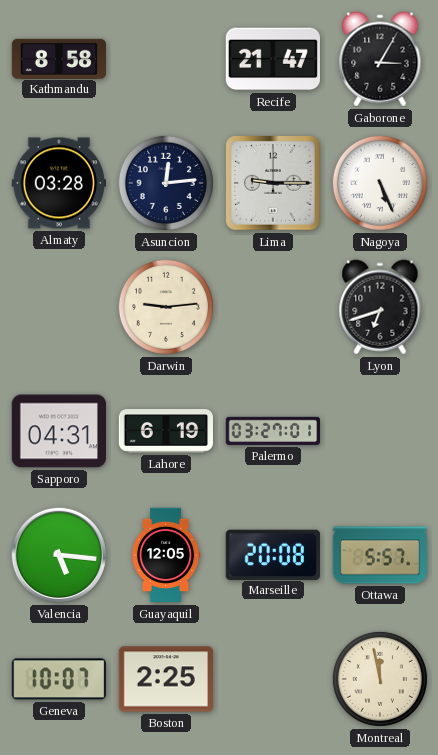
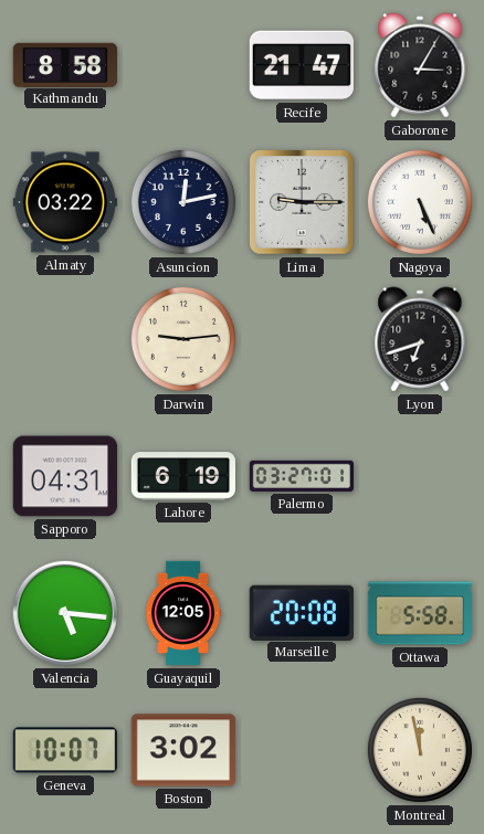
Almaty: 03:28 -> 03:22 (64, 202)
Asuncion: 12:14 -> 12:13 (183, 202)
Ottawa: 5:57 -> 5:58 (420, 613)
Boston: 2:25 -> 3:02 (182, 750)
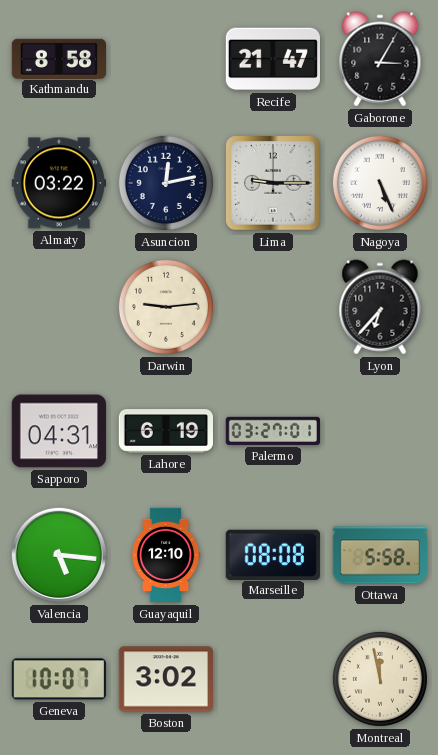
Lyon: 6:42 -> 6:37 (380, 307)
Guayaquil: 12:05 -> 12:10 (166, 555)
Marseille: 20:08 -> 08:08 (273, 554)
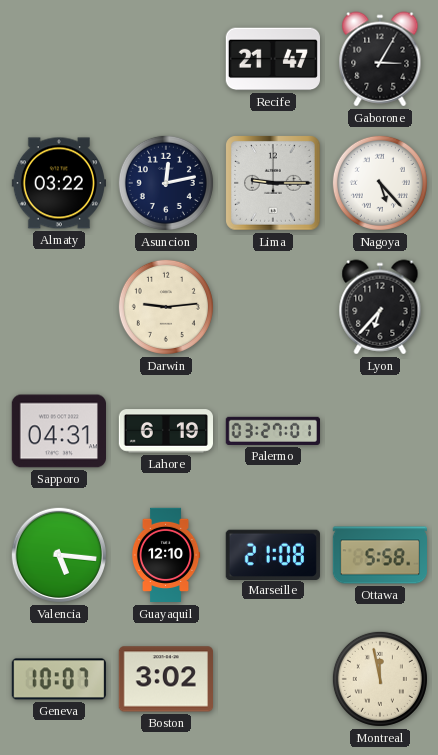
Kathmandu: 8:58 -> none (58, 58)
Nagoya: 5:26 -> 5:23 (380, 183)
Marseille: 08:08 -> 21:08 (273, 554)
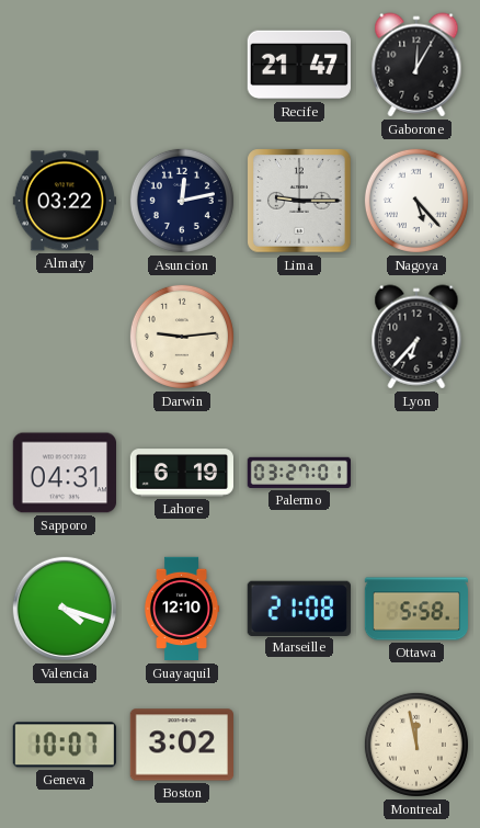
Gaborone: 3:05 -> 12:05 (416, 65)
Valencia: 5:16 -> 4:18 (65, 609)
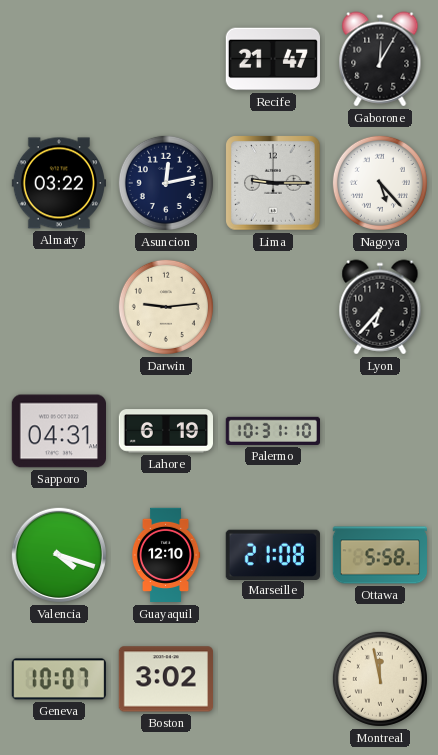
Palermo: 03:27 -> 10:31 (272, 431)
